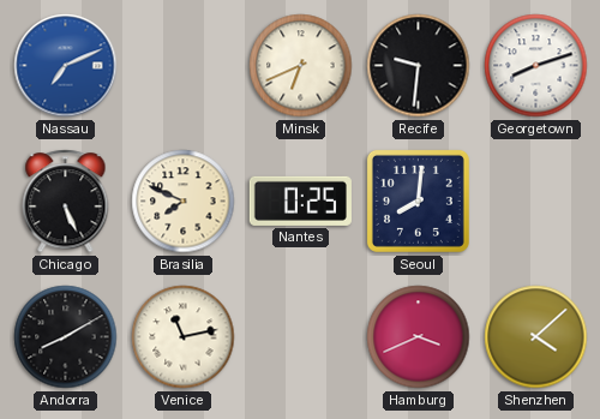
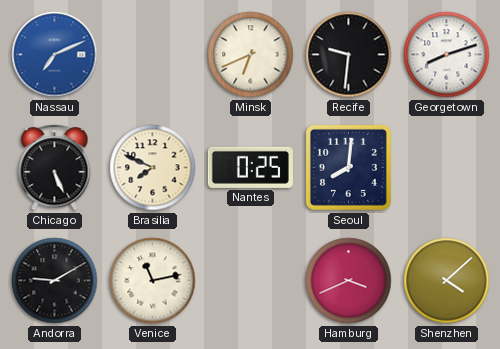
Andorra: 8:10 -> 9:10 (55, 281)
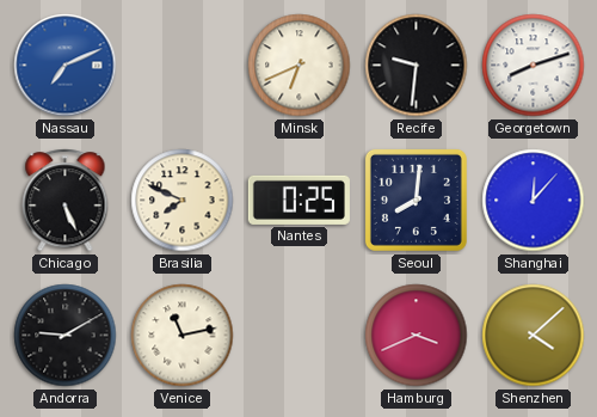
Shanghai: none -> 12:07 (534, 201)
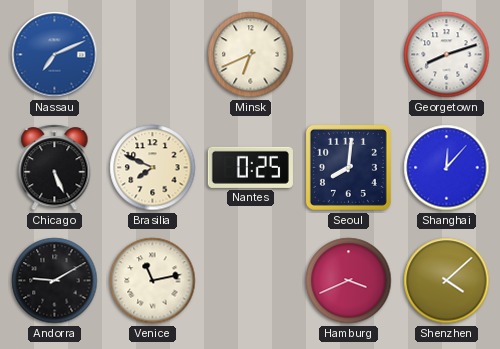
Recife: 9:31 -> none (417, 66)
